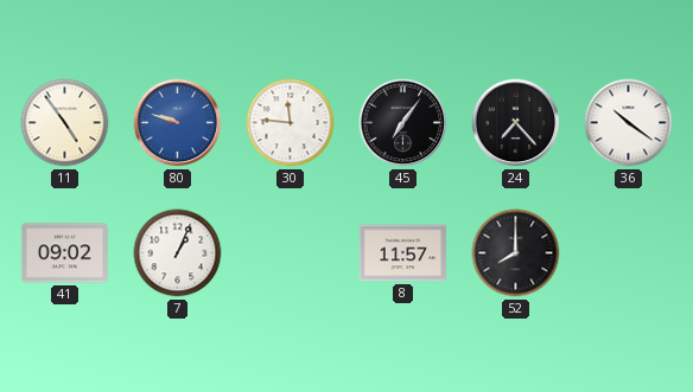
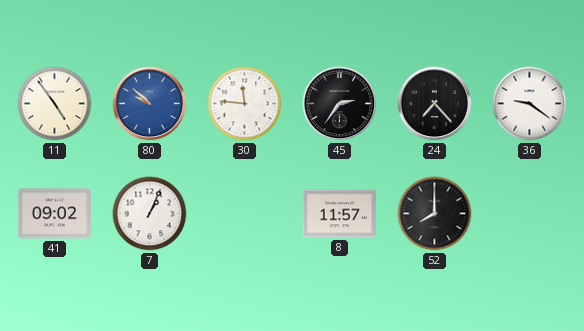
80: 9:48 -> 9:52 (150, 104)
45: 7:06 -> 2:36 (340, 104)
36: 10:21 -> 9:21 (530, 104)
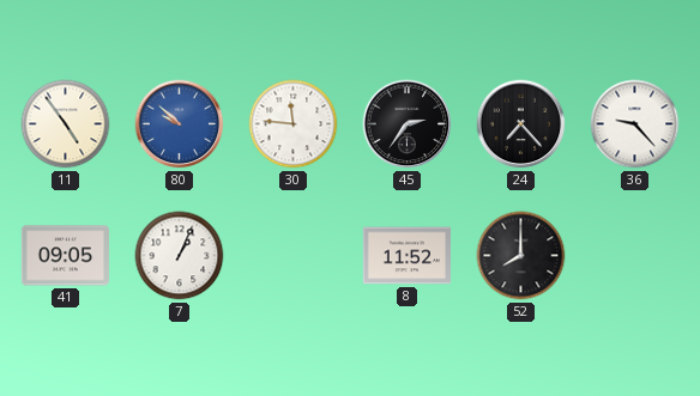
36: 9:21 -> 9:23 (635, 124)
41: 09:02 -> 09:05 (65, 256)
8: 11:57 -> 11:52 (406, 256)
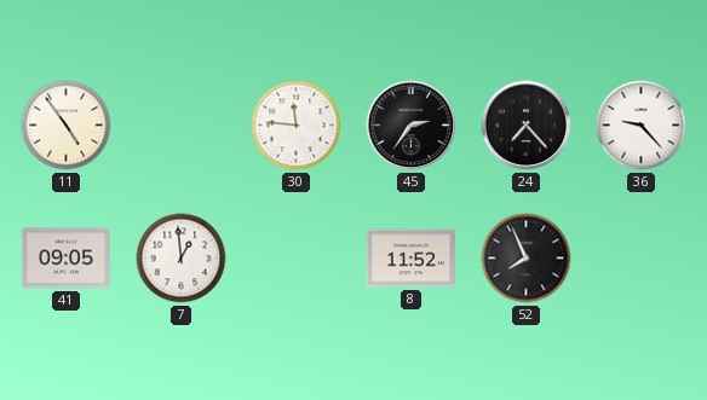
80: 9:52 -> none (180, 124)
7: 1:04 -> 12:59 (182, 259)
52: 8:00 -> 7:56 (527, 259)
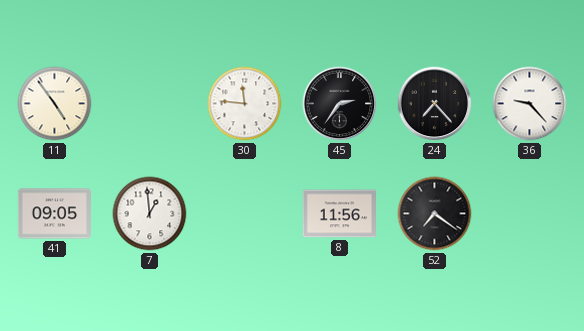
8: 11:52 -> 11:56 (339, 214)
52: 7:56 -> 7:21 (435, 214)
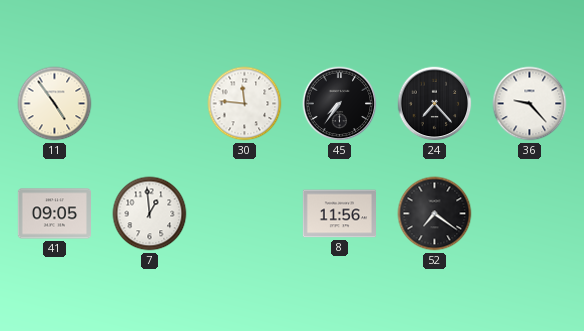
45: 2:36 -> 7:36 (340, 104)
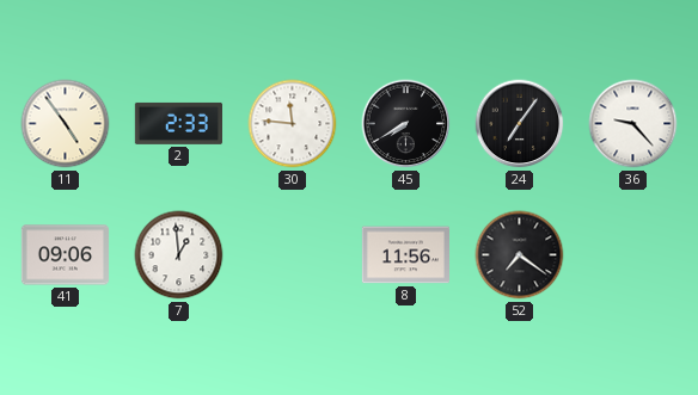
2: none -> 2:33 (178, 123)
45: 7:36 -> 7:40 (406, 124)
24: 7:23 -> 7:06 (520, 124)
41: 09:05 -> 09:06 (65, 255)
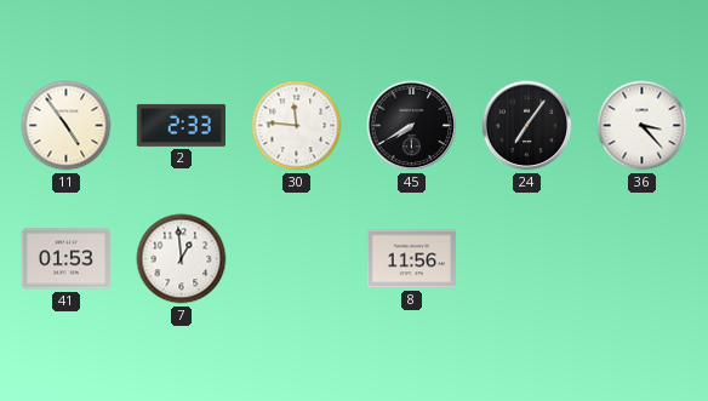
36: 9:23 -> 3:23 (643, 126)
41: 09:06 -> 01:53 (65, 259)
52: 7:21 -> none (520, 255)
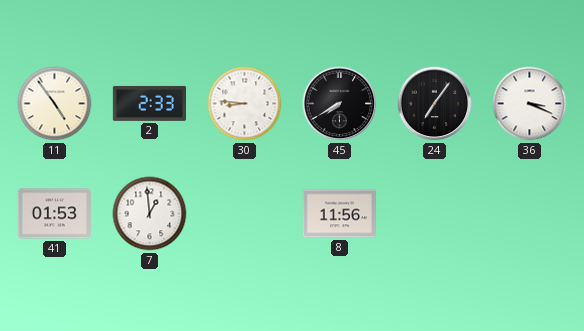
30: 11:46 -> 8:46 (245, 104)
36: 3:23 -> 3:19 (530, 104)
